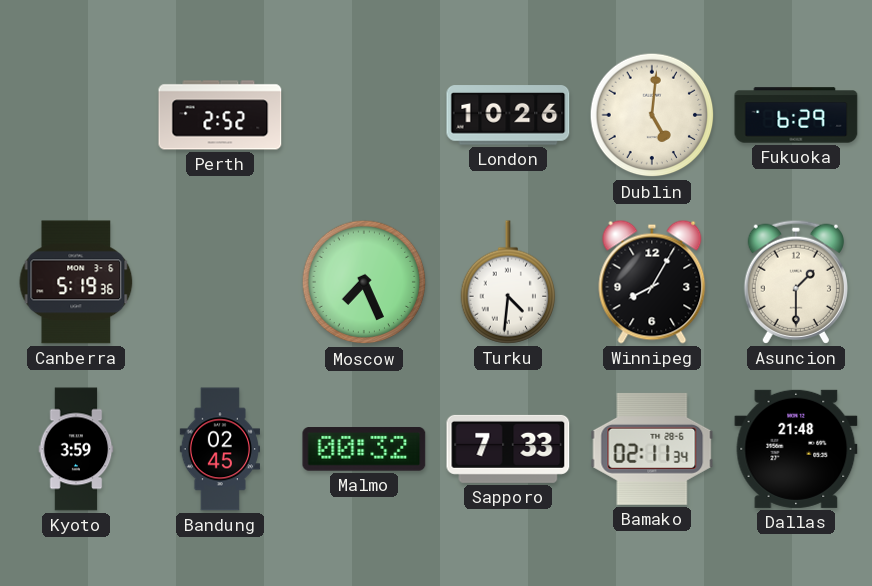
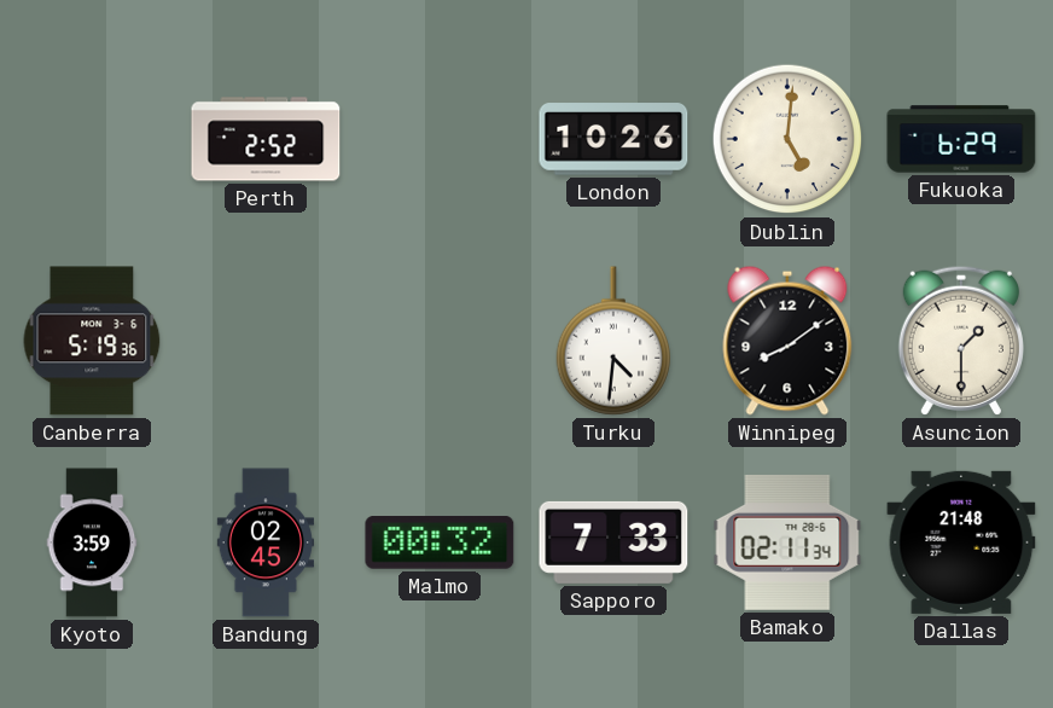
Moscow: 7:26 -> none (364, 282)
Winnipeg: 8:05 -> 8:09 (787, 341)
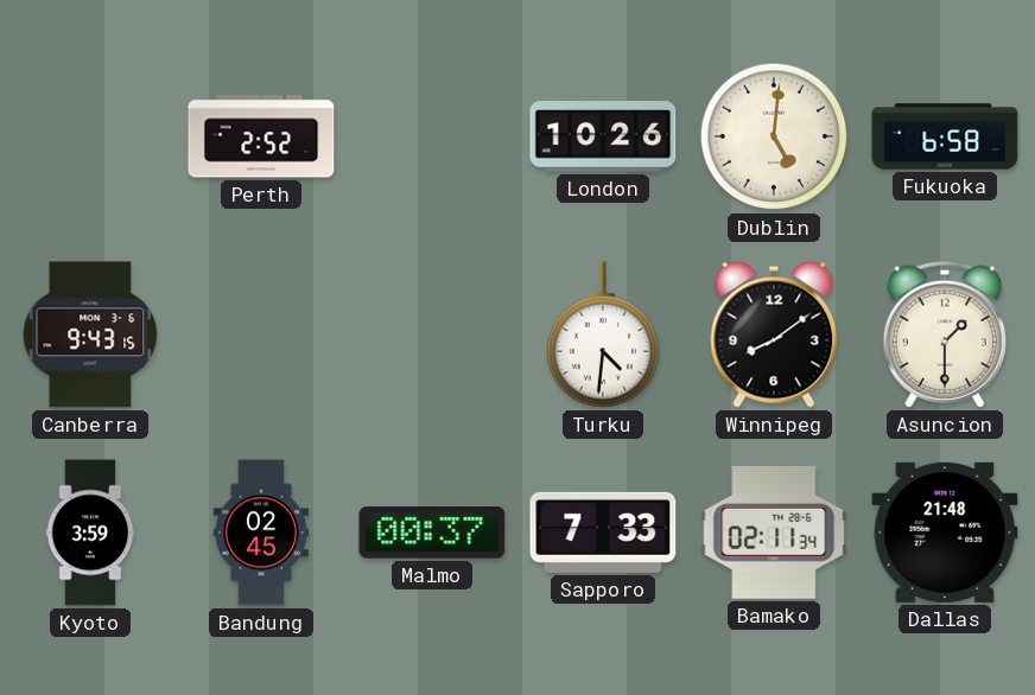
Fukuoka: 6:29 -> 6:58 (945, 136)
Canberra: 5:19 -> 9:43 (90, 334)
Malmo: 00:32 -> 00:37 (432, 534)
